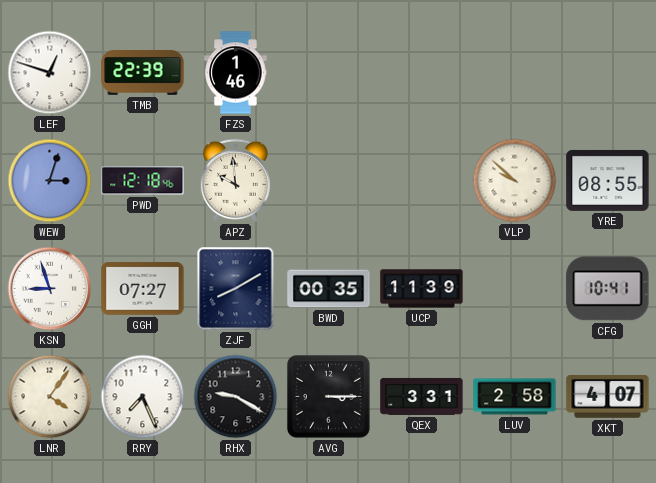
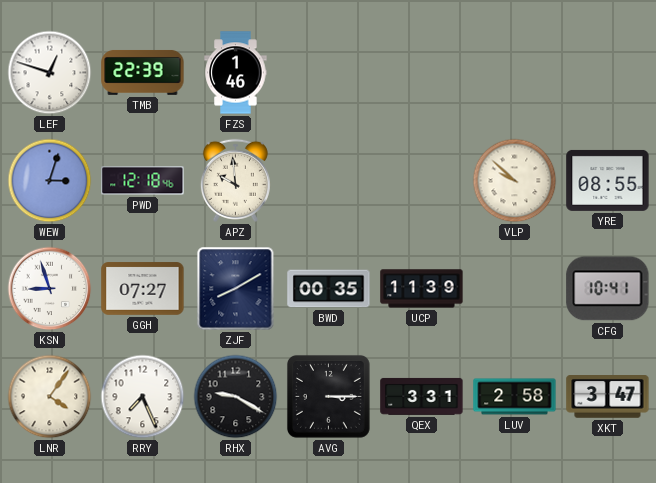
XKT: 4:07 -> 3:47 (608, 397)
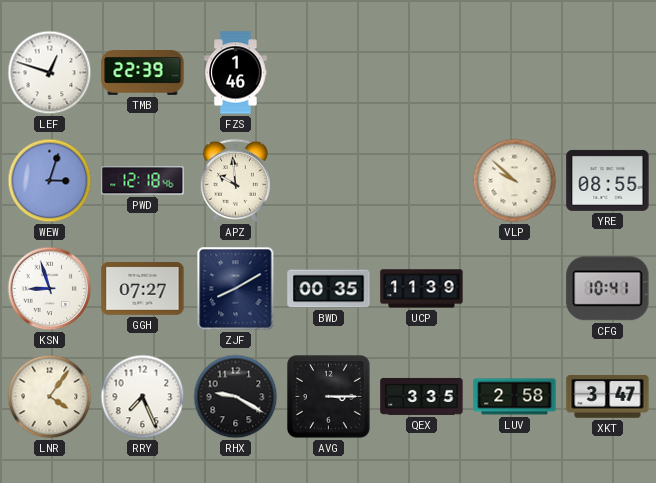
QEX: 3:31 -> 3:35 (422, 396)
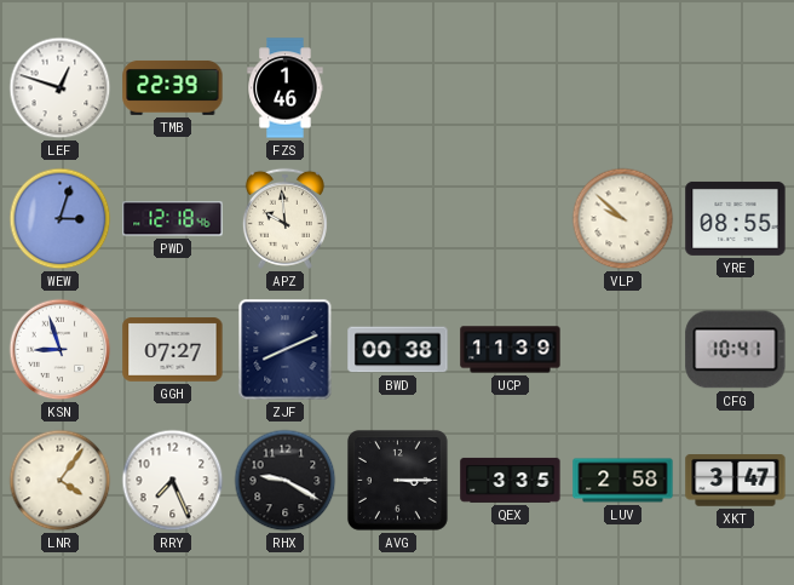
ZJF: 8:10 -> 8:11 (286, 350)
BWD: 00:35 -> 00:38 (398, 350)
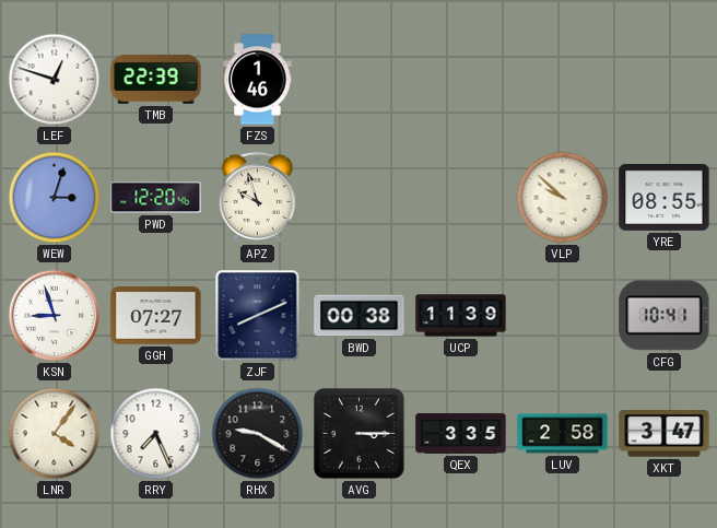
PWD: 12:18 -> 12:20 (156, 198)
APZ: 9:59 -> 9:57 (257, 197)
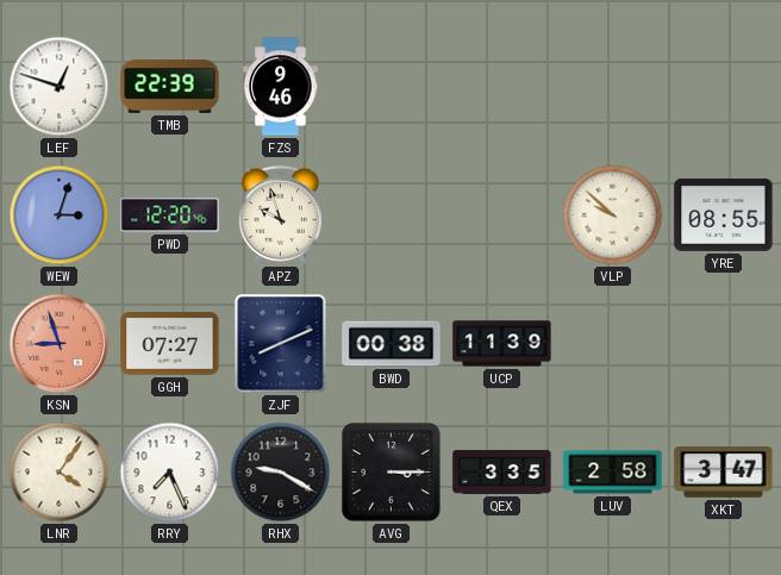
FZS: 1:46 -> 9:46 (281, 87)
KSN dial: white -> salmon (60, 344)
CFG: 10:41 -> none (665, 316)
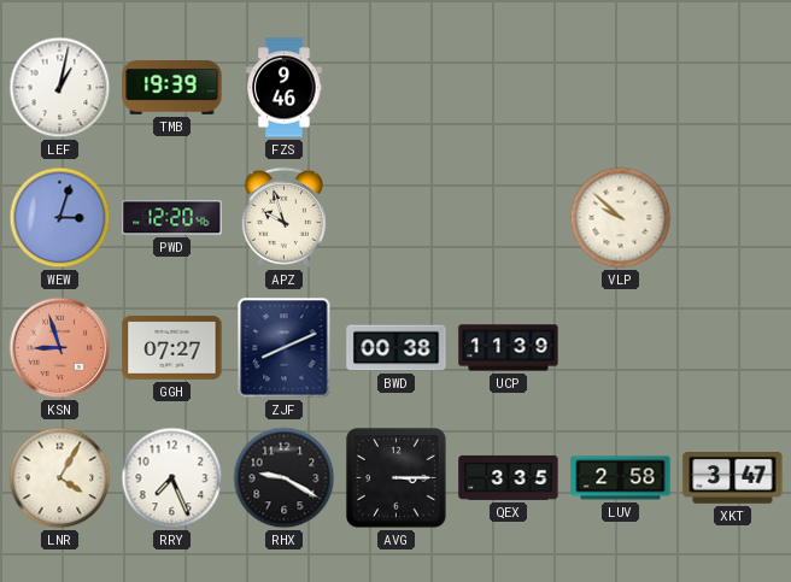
LEF: 12:48 -> 1:02 (60, 88)
TMB: 22:39 -> 19:39 (172, 87)
YRE: 08:55 -> none (724, 214)
LNR: 4:06 -> 4:05 (60, 478)
